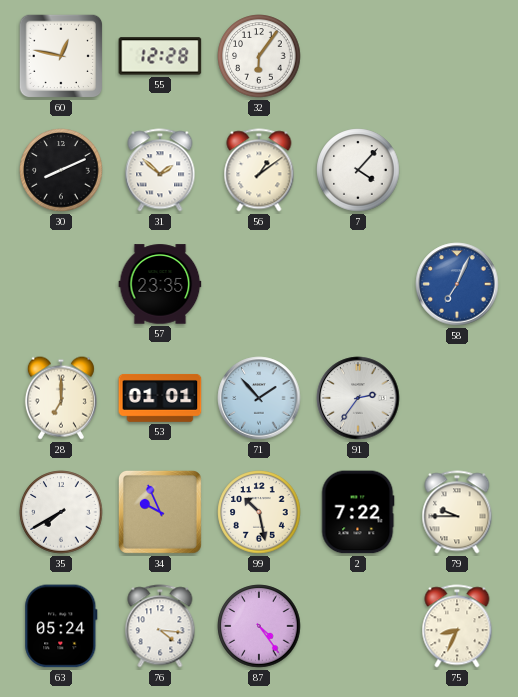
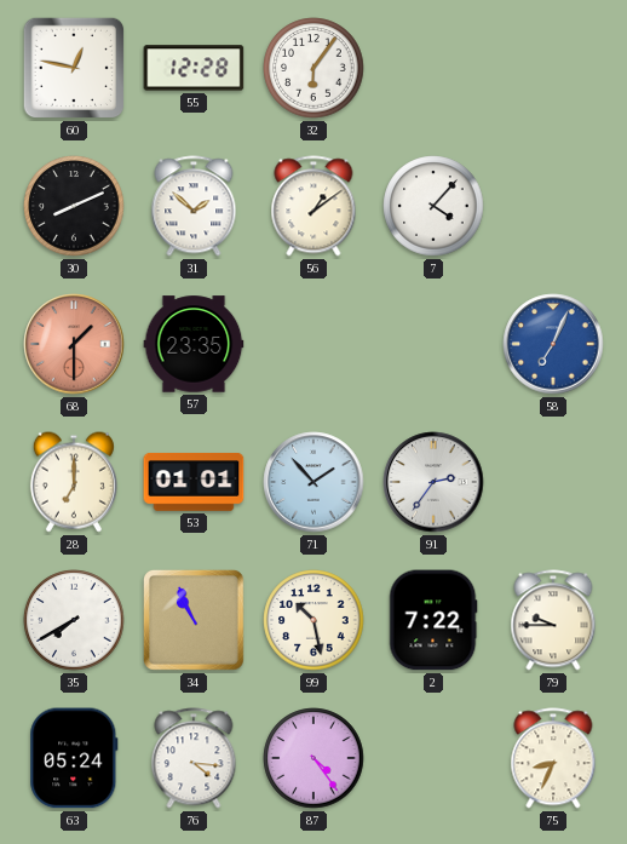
68: none -> 1:30 (74, 344)
34: 9:56 -> 10:56 (194, 620)
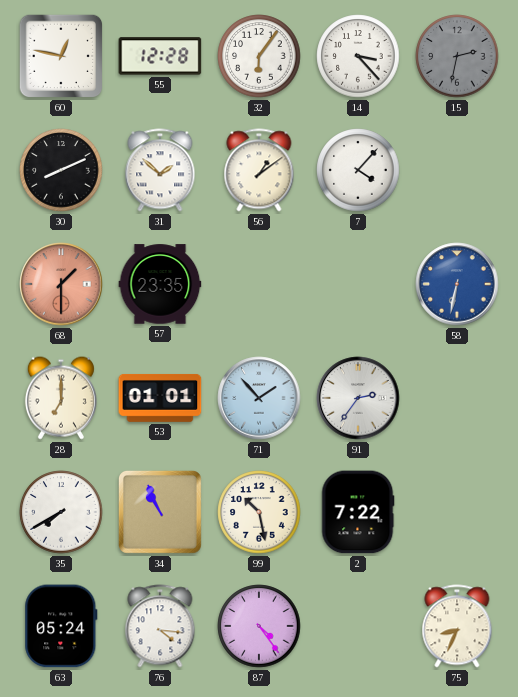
14: none -> 3:23 (358, 56)
15: none -> 2:32 (457, 56)
58: 7:04 -> 6:32 (457, 284)
79: 9:45 -> none (553, 620)
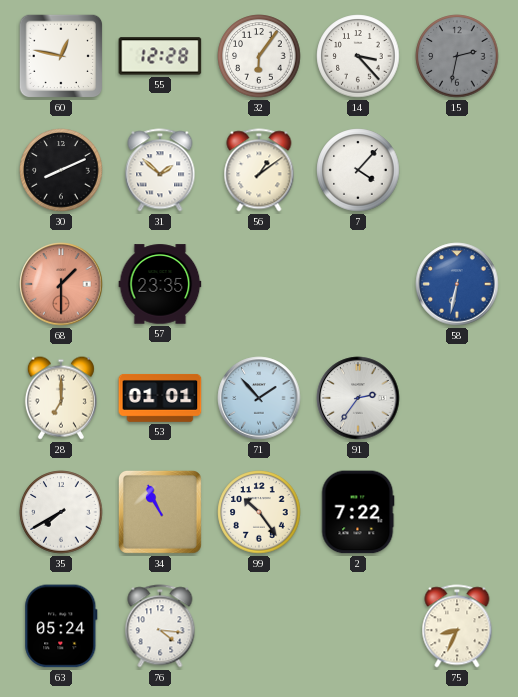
99: 10:28 -> 10:24 (259, 512)
87: 4:24 -> none (259, 626)
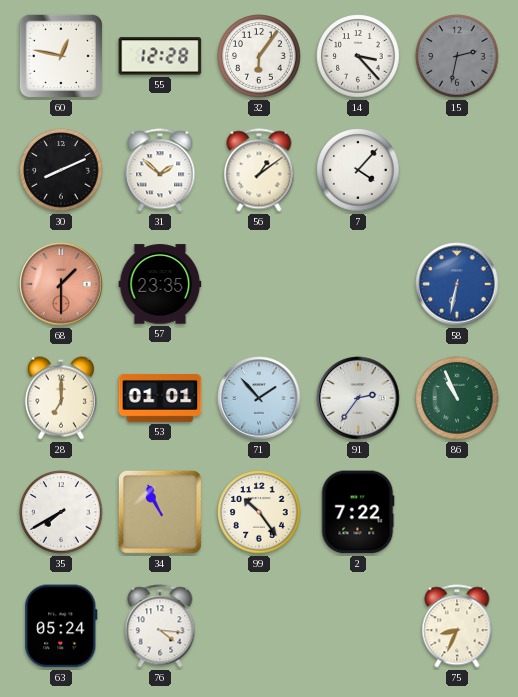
86: none -> 10:56 (457, 398)
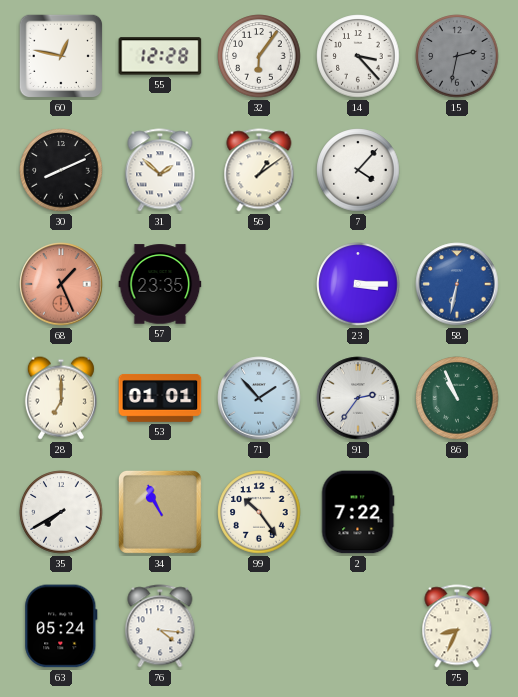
68: 1:30 -> 1:26 (61, 284)
23: none -> 3:15 (358, 284)
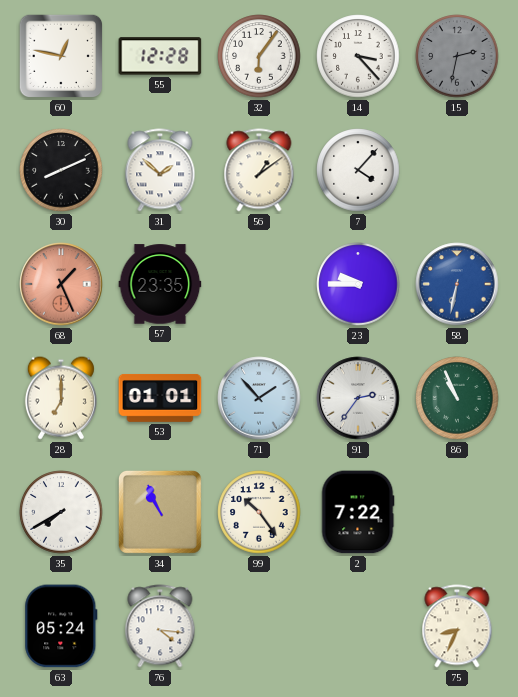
23: 3:15 -> 9:45 (358, 284)
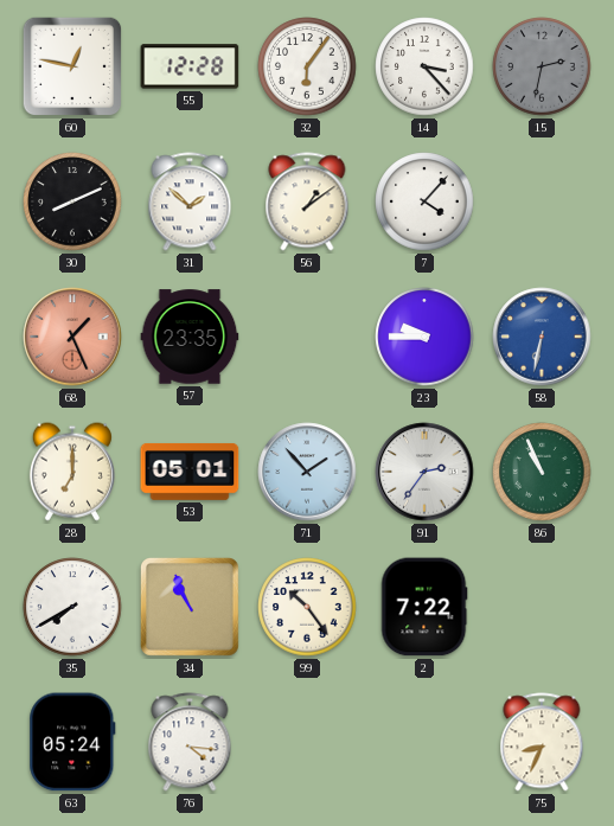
53: 01:01 -> 05:01 (190, 472)
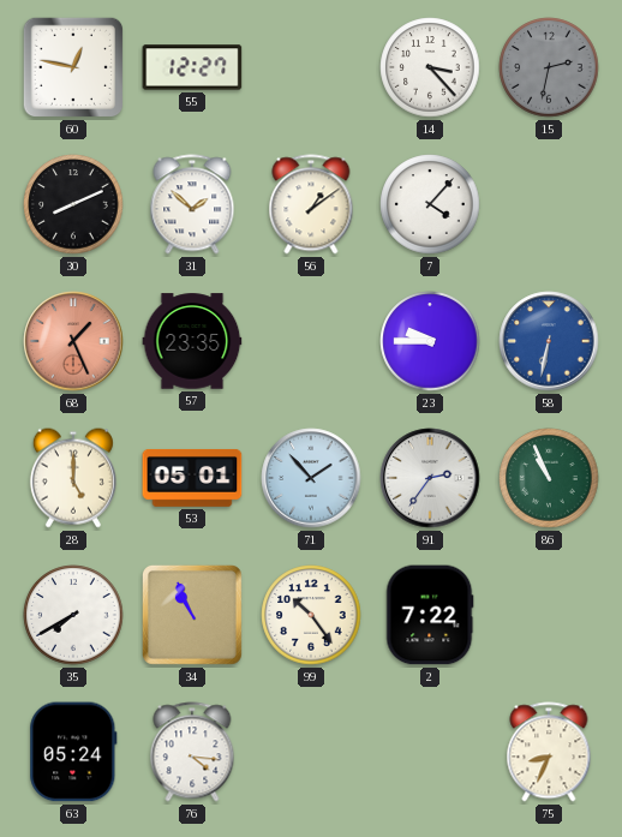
55: 12:28 -> 12:27 (192, 67)
32: 6:06 -> none (307, 66)
28: 7:00 -> 5:00 (73, 478)
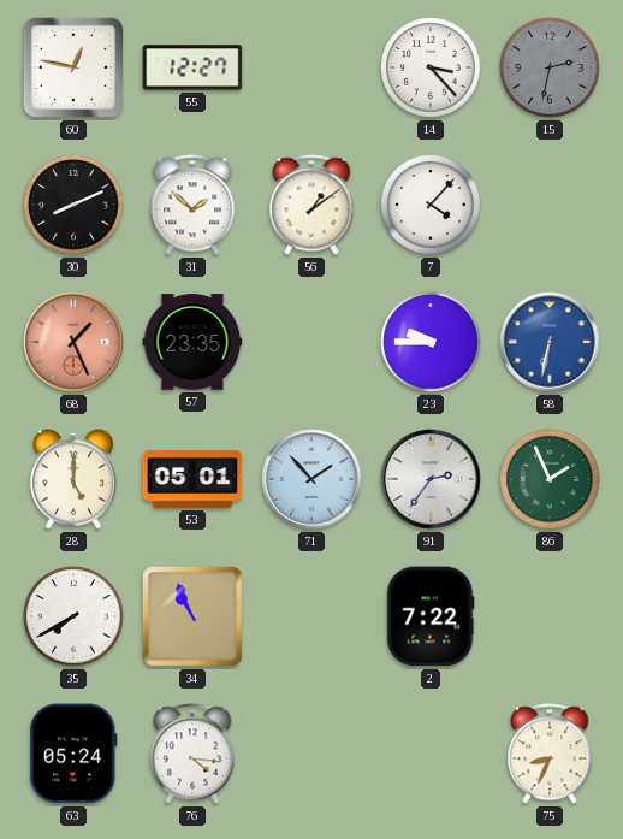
86: 10:56 -> 1:56 (550, 479)
99: 10:24 -> none (311, 615)
